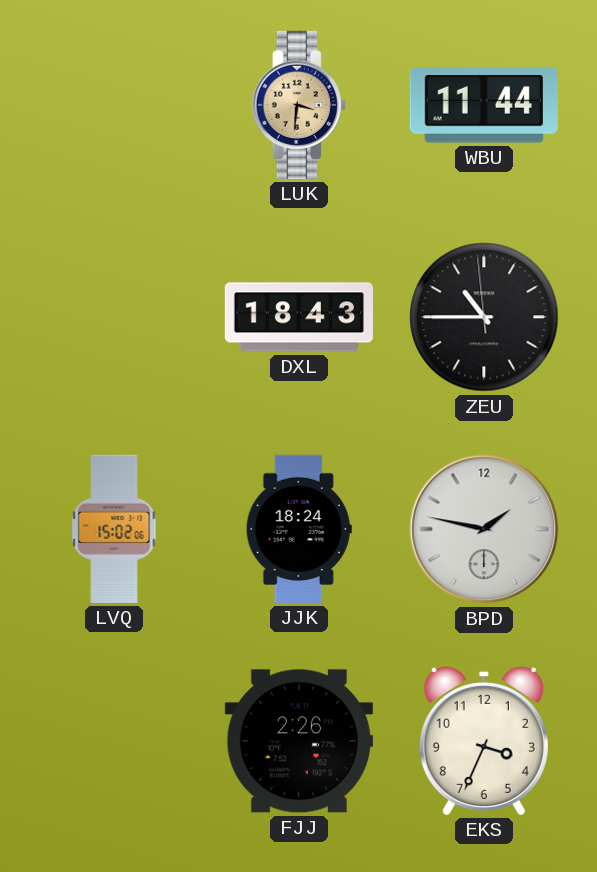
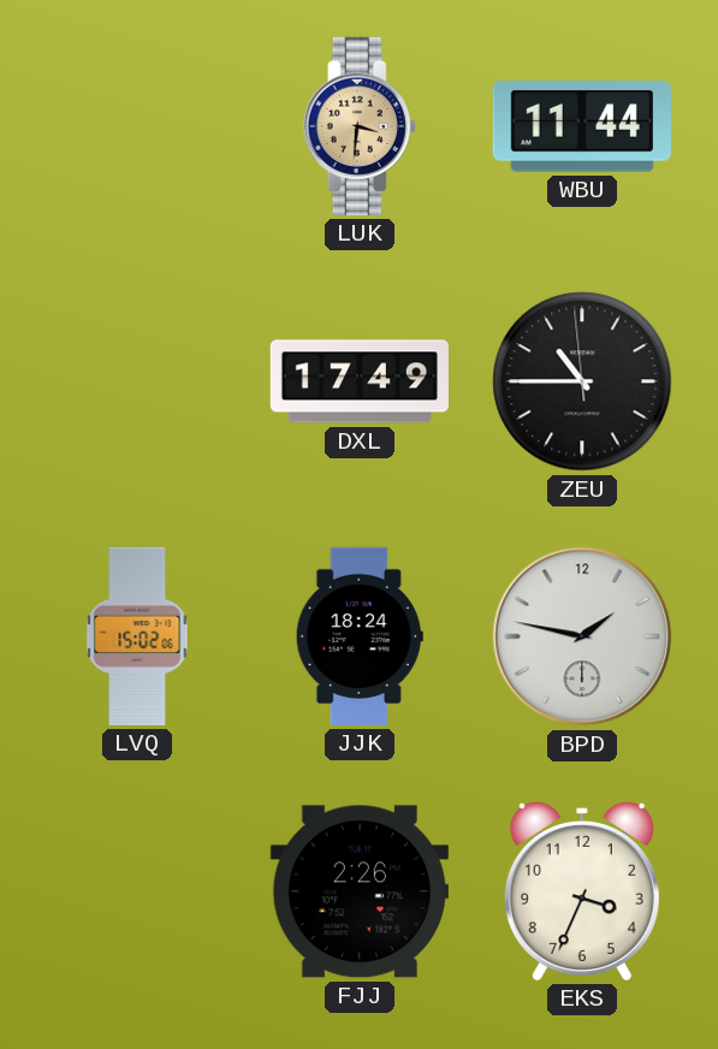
DXL: 18:43 -> 17:49 (360, 381)
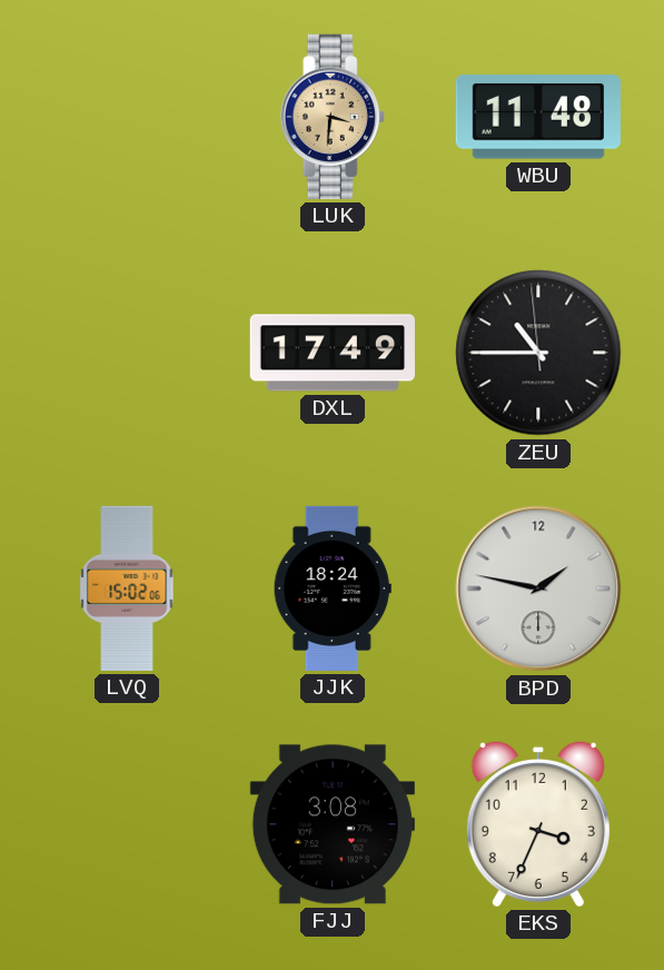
WBU: 11:44 -> 11:48 (538, 117)
FJJ: 2:26 -> 3:08 (333, 824)
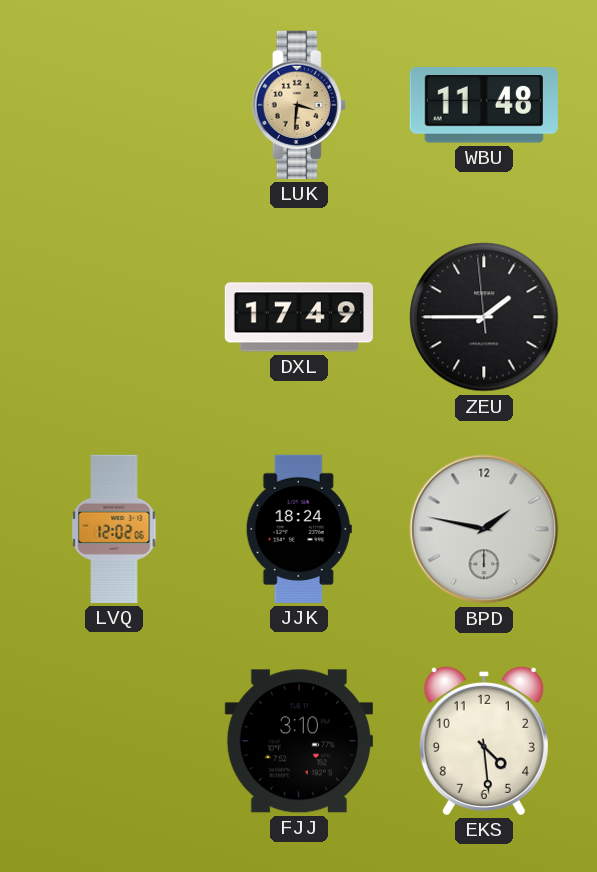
ZEU: 10:44 -> 1:44 (484, 317)
LVQ: 15:02 -> 12:02 (114, 529)
FJJ: 3:08 -> 3:10 (299, 741)
EKS: 3:34 -> 4:29 (484, 740)
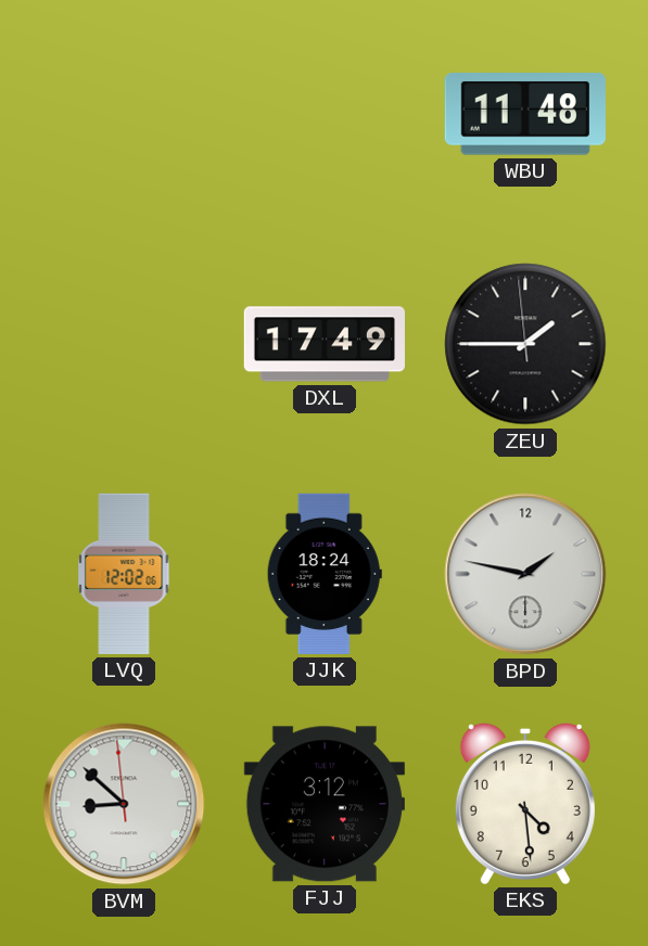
LUK: 3:31 -> none (299, 105)
BVM: none -> 8:51 (124, 804)
FJJ: 3:10 -> 3:12 (325, 804)
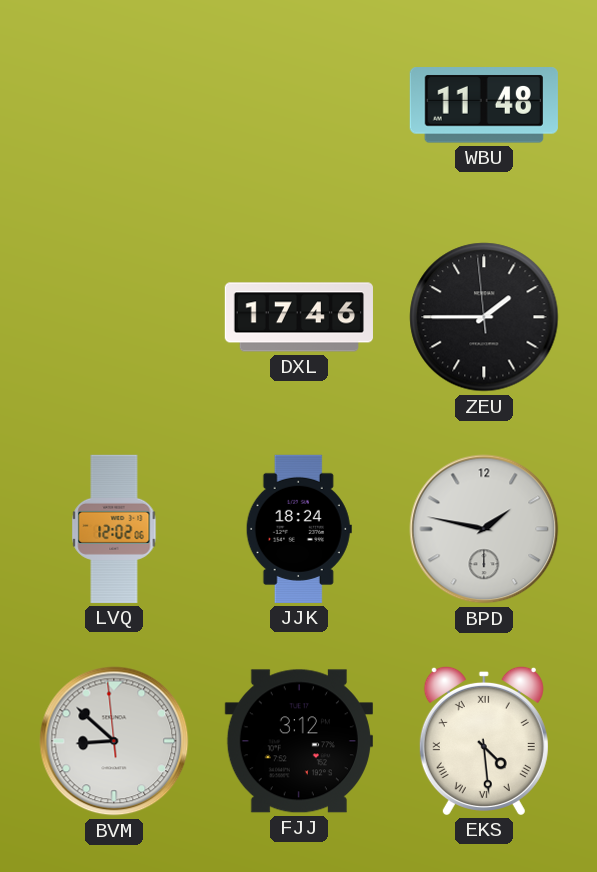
DXL: 17:49 -> 17:46 (299, 317)
EKS numerals: Arabic -> Roman (484, 740)
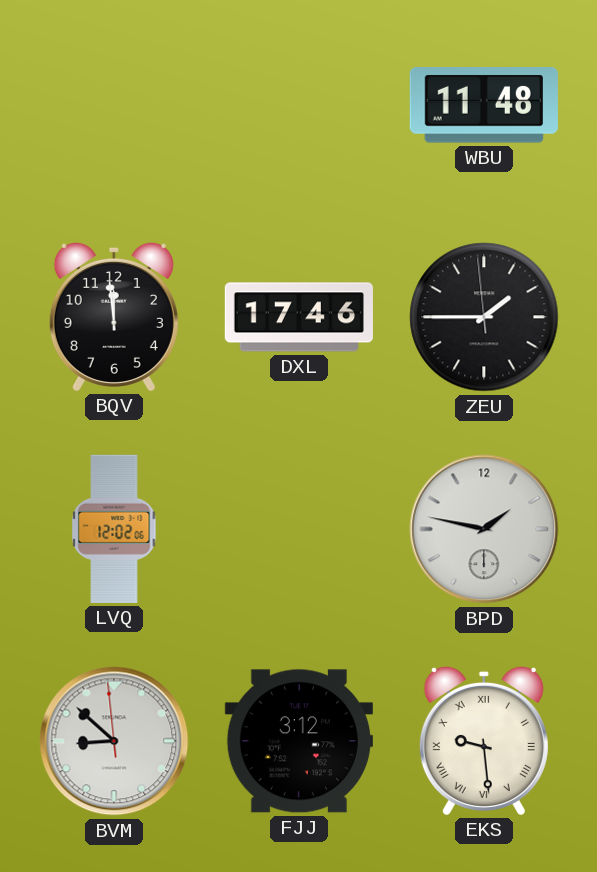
BQV: none -> 11:59 (114, 316)
JJK: 18:24 -> none (299, 529)
EKS: 4:29 -> 9:29 (484, 740)
